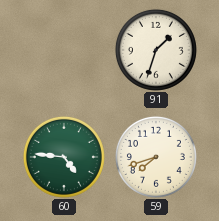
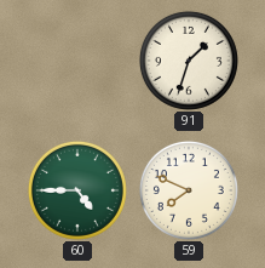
60: 4:46 -> 4:45 (77, 190)
59: 7:42 -> 7:49 (189, 190)
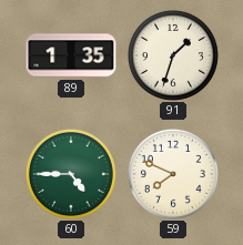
89: none -> 1:35 (71, 55)
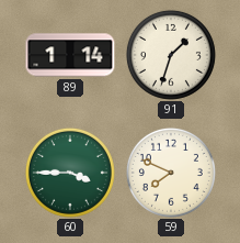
89: 1:35 -> 1:14 (70, 55)
60: 4:45 -> 3:45 (70, 173)
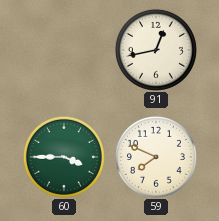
89: 1:14 -> none (70, 55)
91: 1:33 -> 12:43 (156, 50)
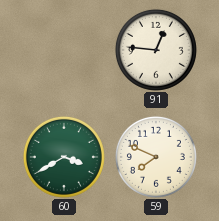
91: 12:43 -> 12:46 (156, 50)
60: 3:45 -> 3:40 (64, 157)
